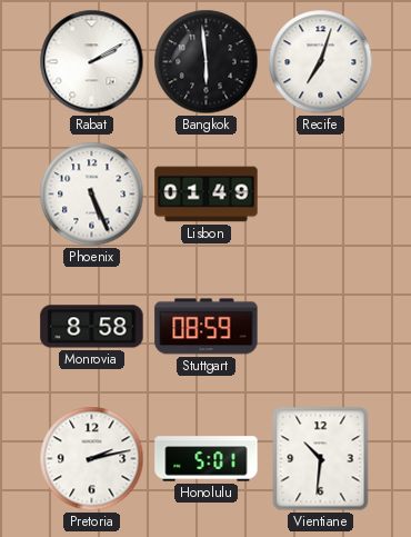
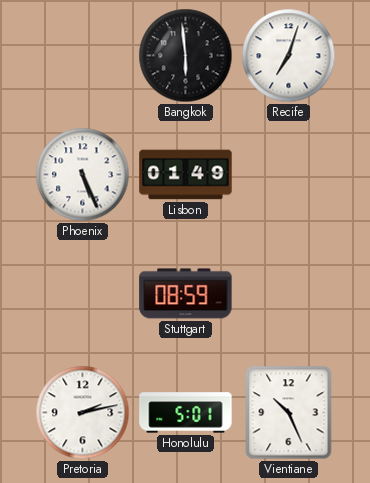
Rabat: 2:10 -> none (92, 62)
Monrovia: 8:58 -> none (92, 327)
Vientiane: 10:31 -> 10:26 (289, 413)
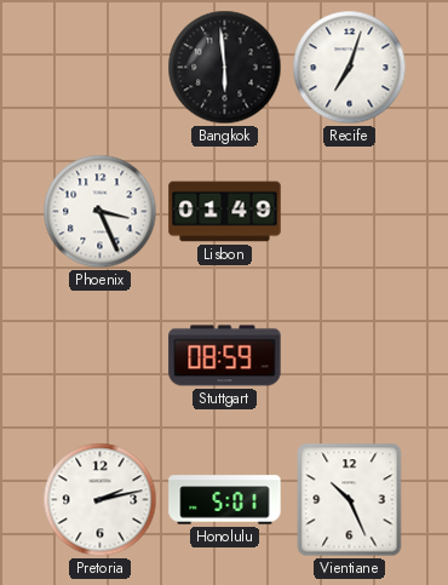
Phoenix: 5:26 -> 3:26 (100, 212)
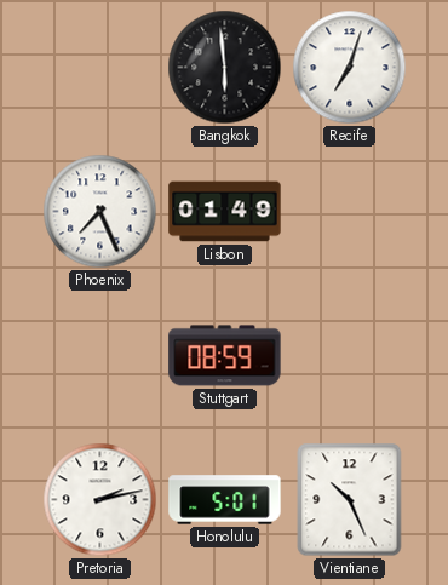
Phoenix: 3:26 -> 7:26 (100, 212)
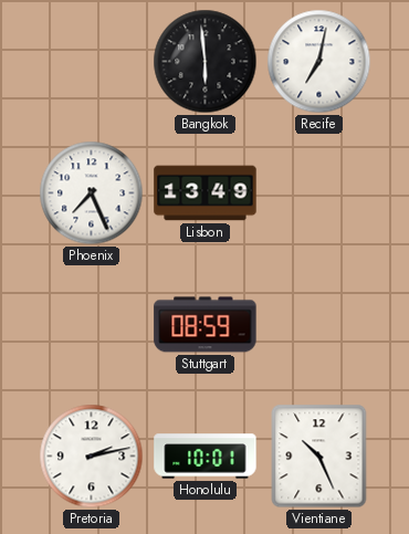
Recife: 7:03 -> 7:02 (319, 62)
Lisbon: 01:49 -> 13:49 (206, 193)
Honolulu: 5:01 -> 10:01 (206, 457)
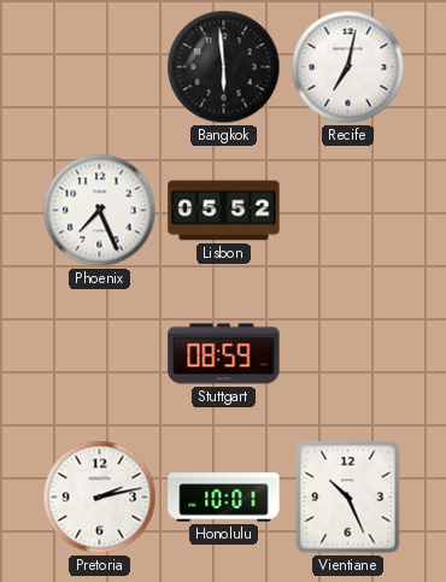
Lisbon: 13:49 -> 05:52 (224, 211)
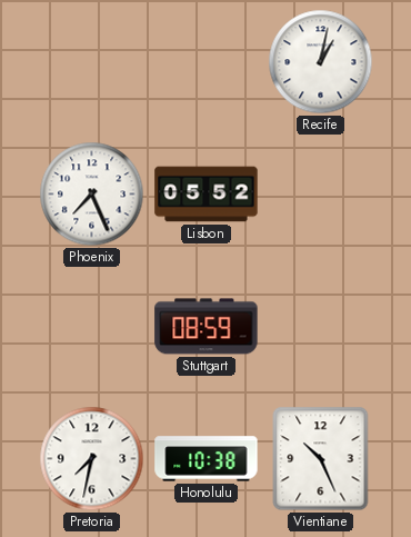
Bangkok: 5:59 -> none (224, 67)
Recife: 7:02 -> 1:02 (321, 62)
Pretoria: 2:13 -> 7:32 (92, 459)
Honolulu: 10:01 -> 10:38 (207, 459)
